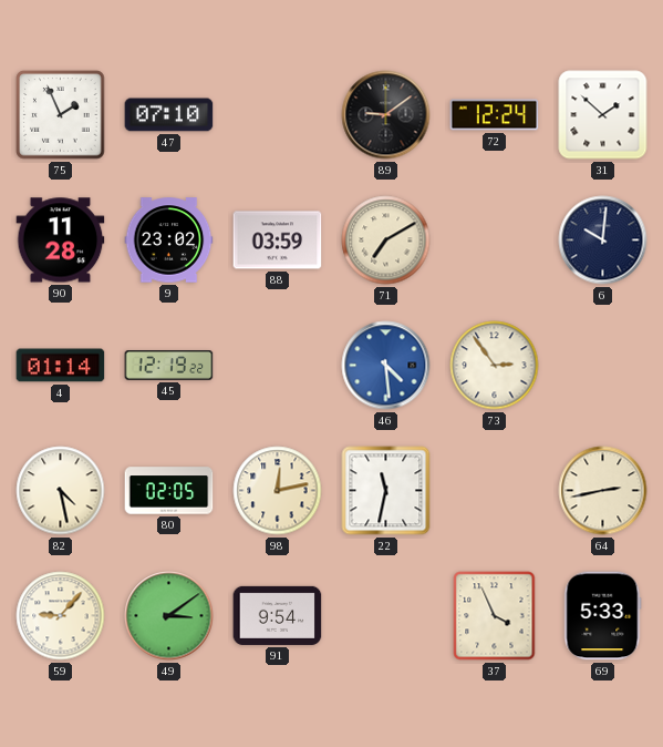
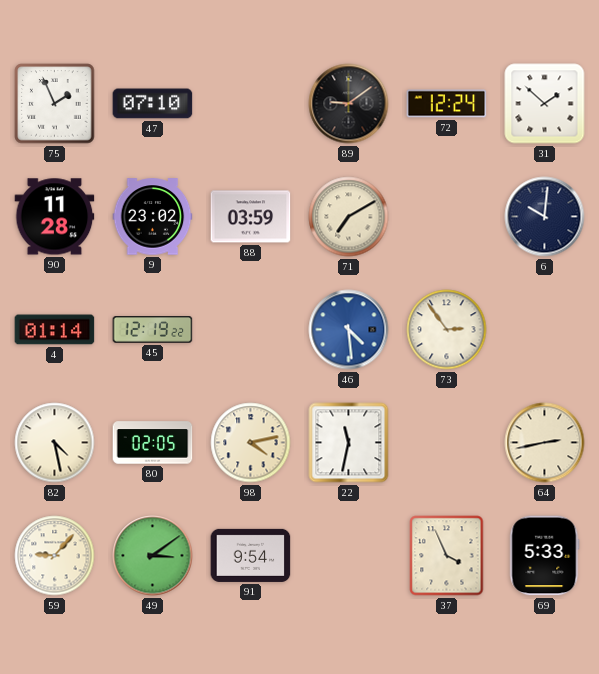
98: 12:13 -> 4:13 (251, 443)
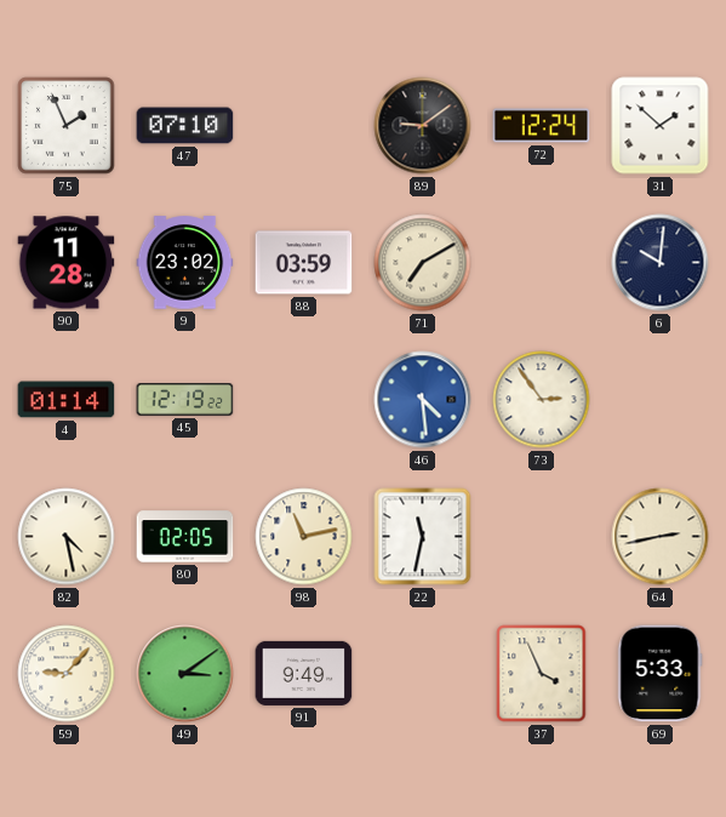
98: 4:13 -> 11:13 (304, 537)
91: 9:54 -> 9:49 (304, 673)
